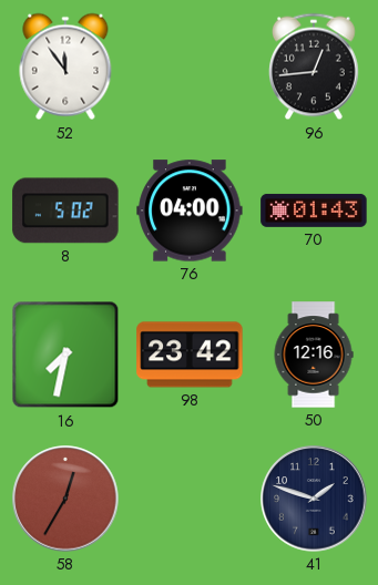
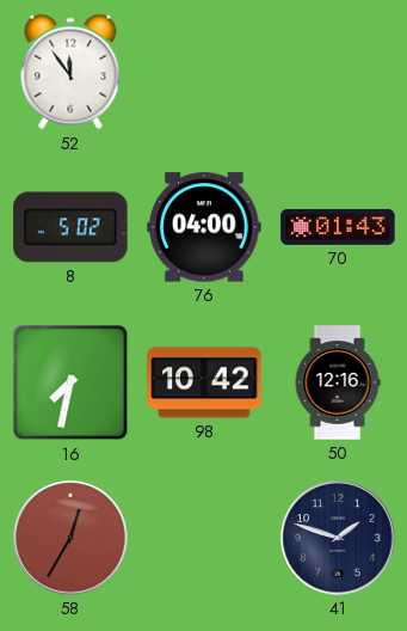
96: 12:44 -> none (315, 66)
98: 23:42 -> 10:42 (204, 382)
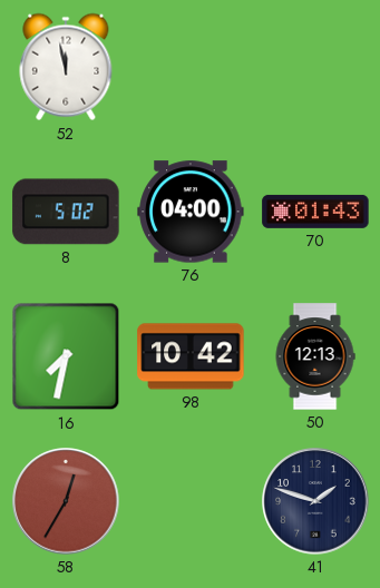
52: 11:54 -> 11:58 (66, 67)
50: 12:16 -> 12:13 (315, 356)
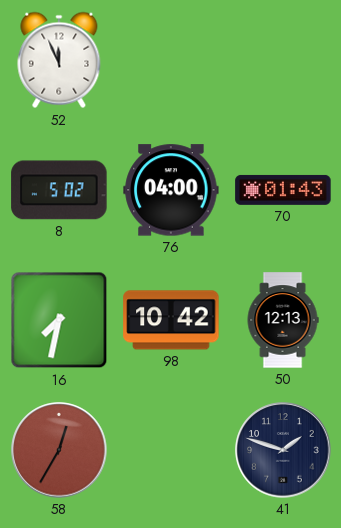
52: 11:58 -> 11:56 (59, 60)
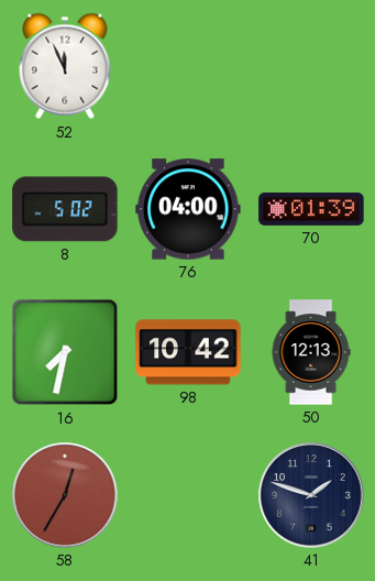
70: 01:43 -> 01:39 (311, 209)
